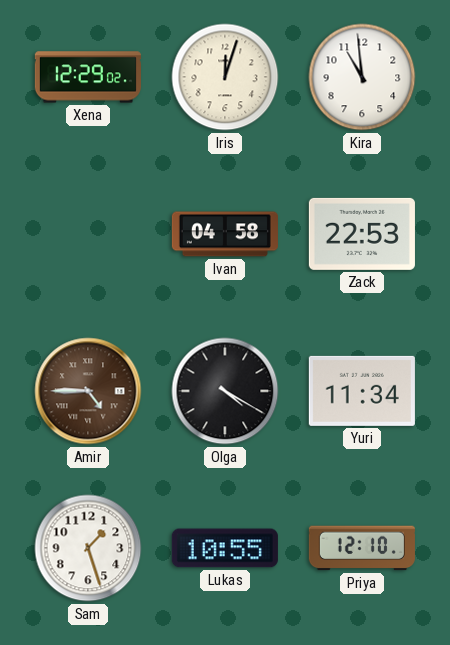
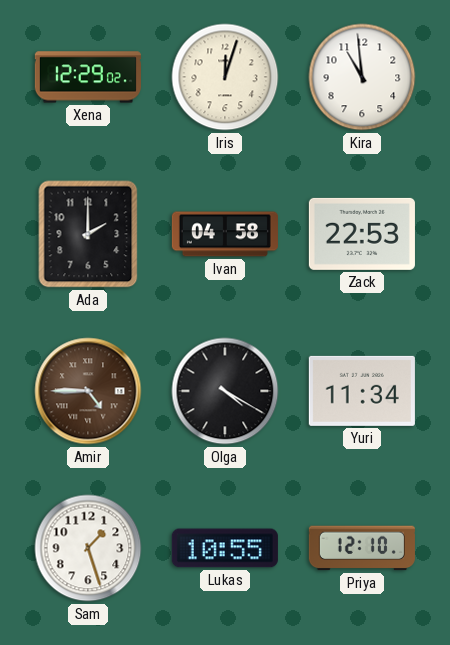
Ada: none -> 2:00 (88, 234)
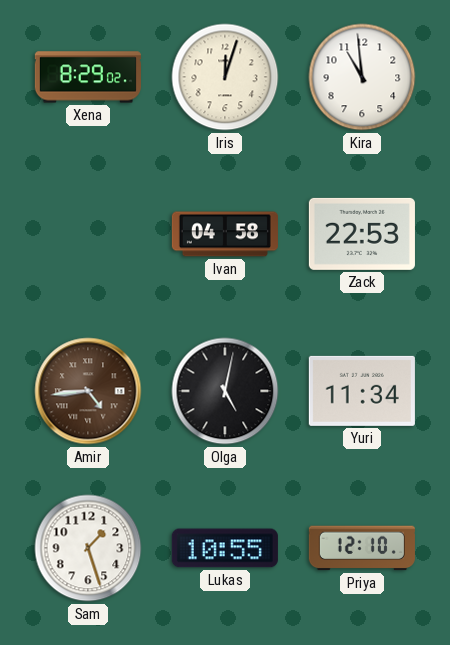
Xena: 12:29 -> 8:29 (88, 77)
Ada: 2:00 -> none (88, 234)
Amir: 4:45 -> 4:44 (88, 391)
Olga: 4:20 -> 5:02 (225, 391)
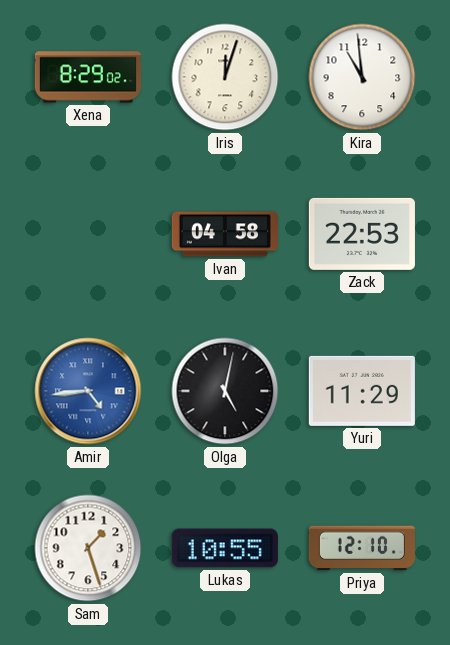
Amir dial: brown -> blue (88, 391)
Yuri: 11:34 -> 11:29 (362, 391)
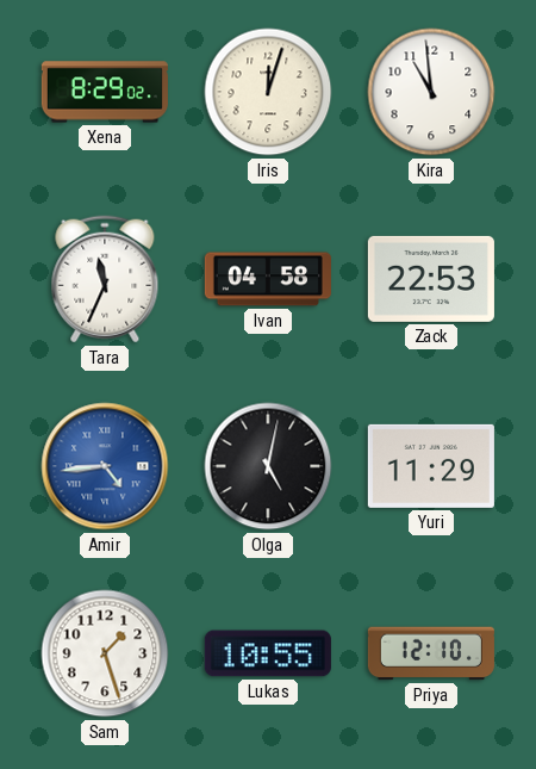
Tara: none -> 11:34 (105, 279)
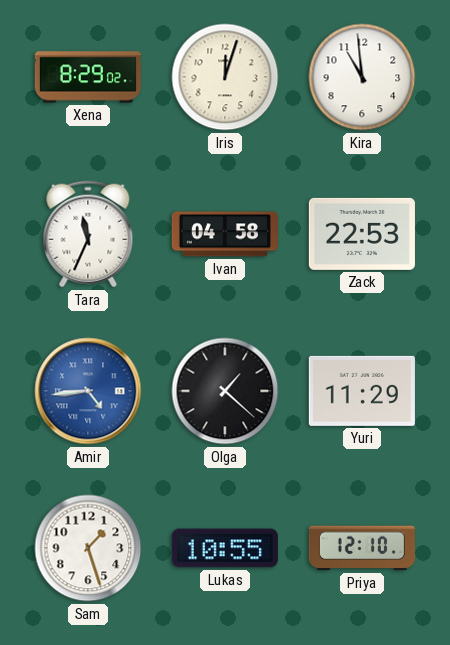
Olga: 5:02 -> 1:22 (225, 391)
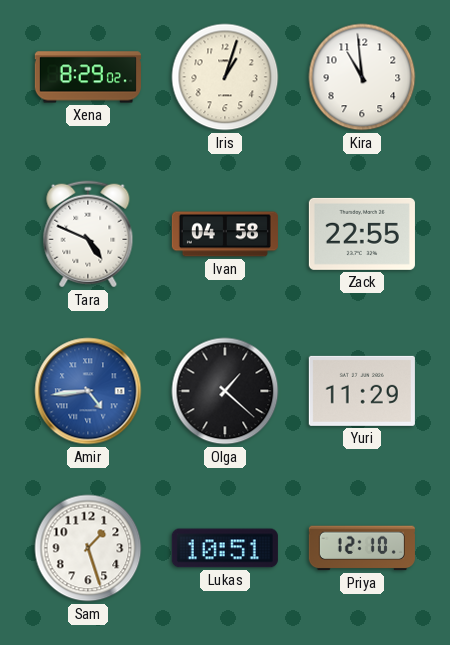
Iris: 12:03 -> 1:03 (225, 77)
Tara: 11:34 -> 4:49 (88, 234)
Zack: 22:53 -> 22:55 (362, 234)
Lukas: 10:55 -> 10:51 (225, 548)
